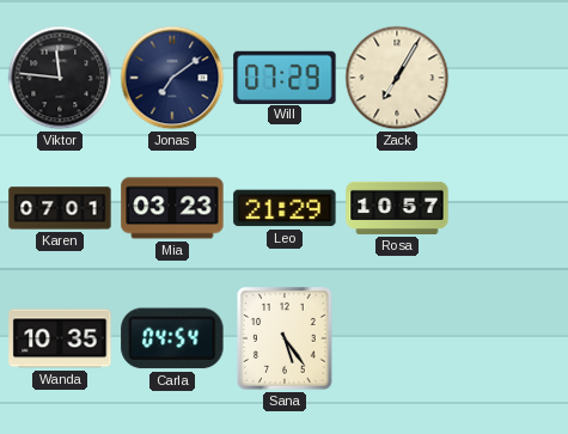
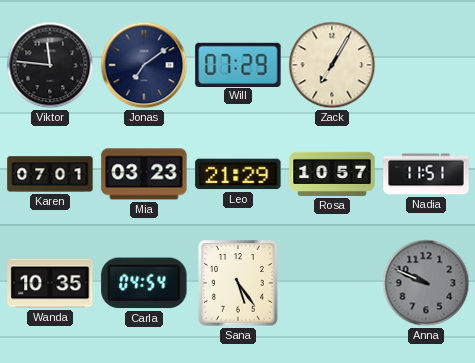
Nadia: none -> 11:51 (426, 174)
Anna: none -> 9:49 (426, 283)
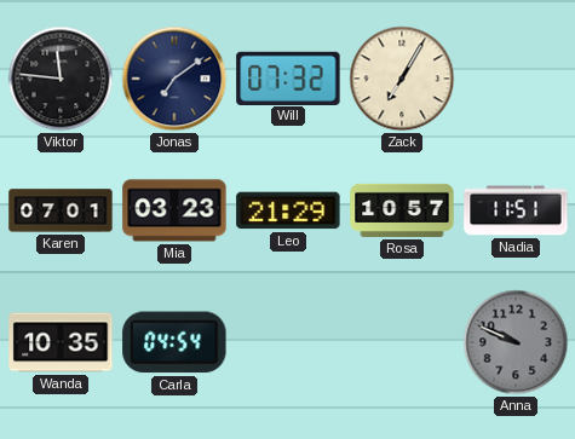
Will: 07:29 -> 07:32 (288, 77)
Sana: 5:24 -> none (239, 283)
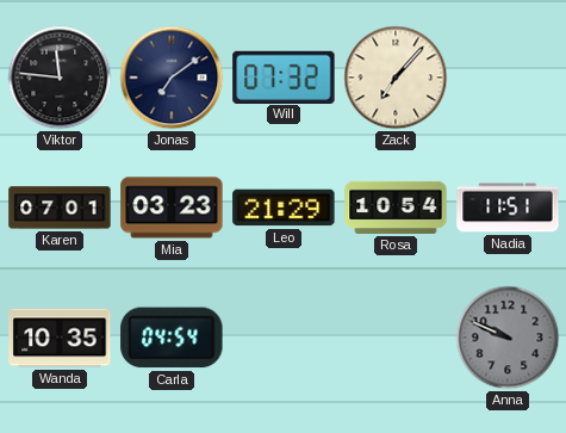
Zack: 7:05 -> 7:07 (396, 78)
Rosa: 10:57 -> 10:54 (396, 208)
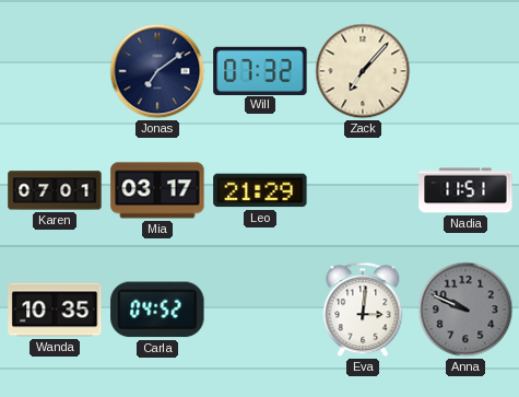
Viktor: 11:46 -> none (60, 78)
Mia: 03:23 -> 03:17 (157, 190)
Rosa: 10:54 -> none (396, 208)
Carla: 04:54 -> 04:52 (157, 310)
Eva: none -> 3:01 (363, 310)
